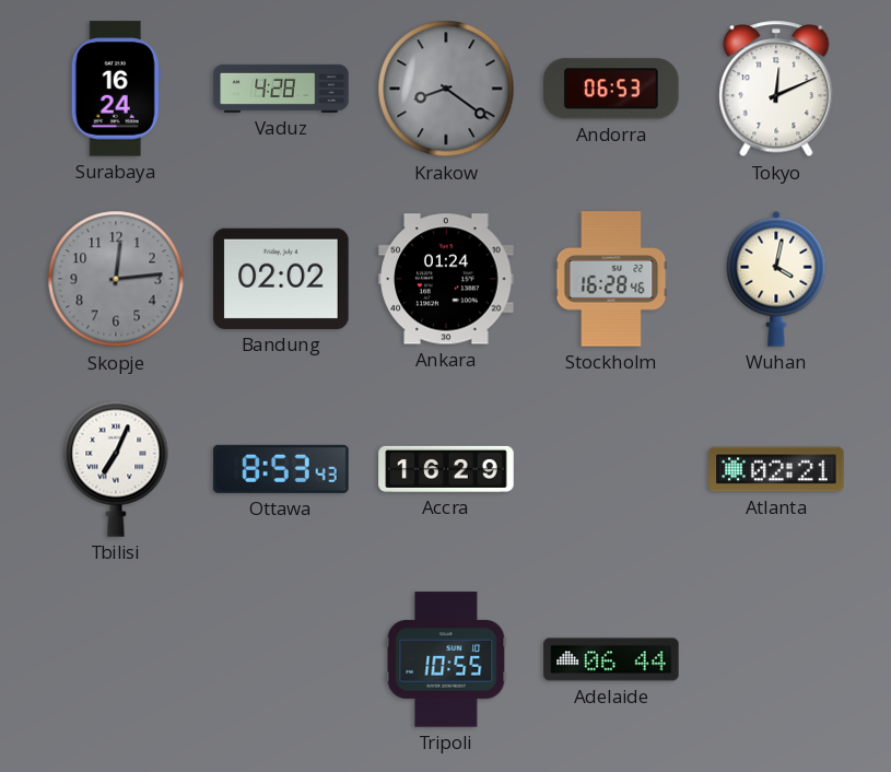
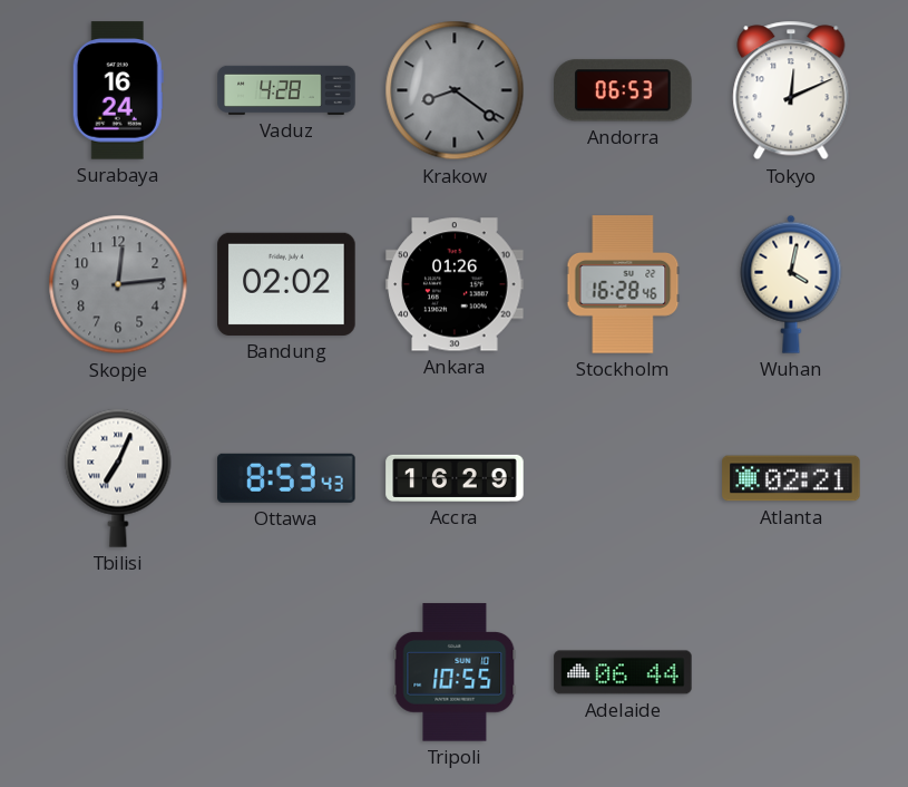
Ankara: 01:24 -> 01:26 (455, 284)
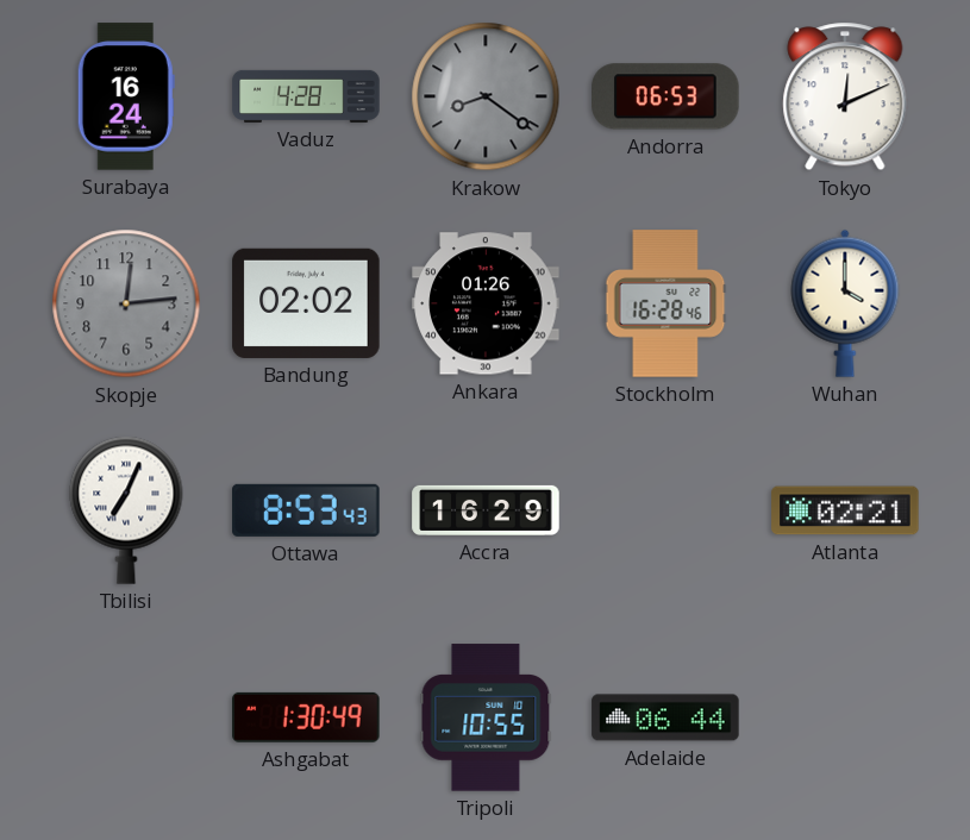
Wuhan: 4:02 -> 4:00 (845, 303)
Ashgabat: none -> 1:30 (306, 717)
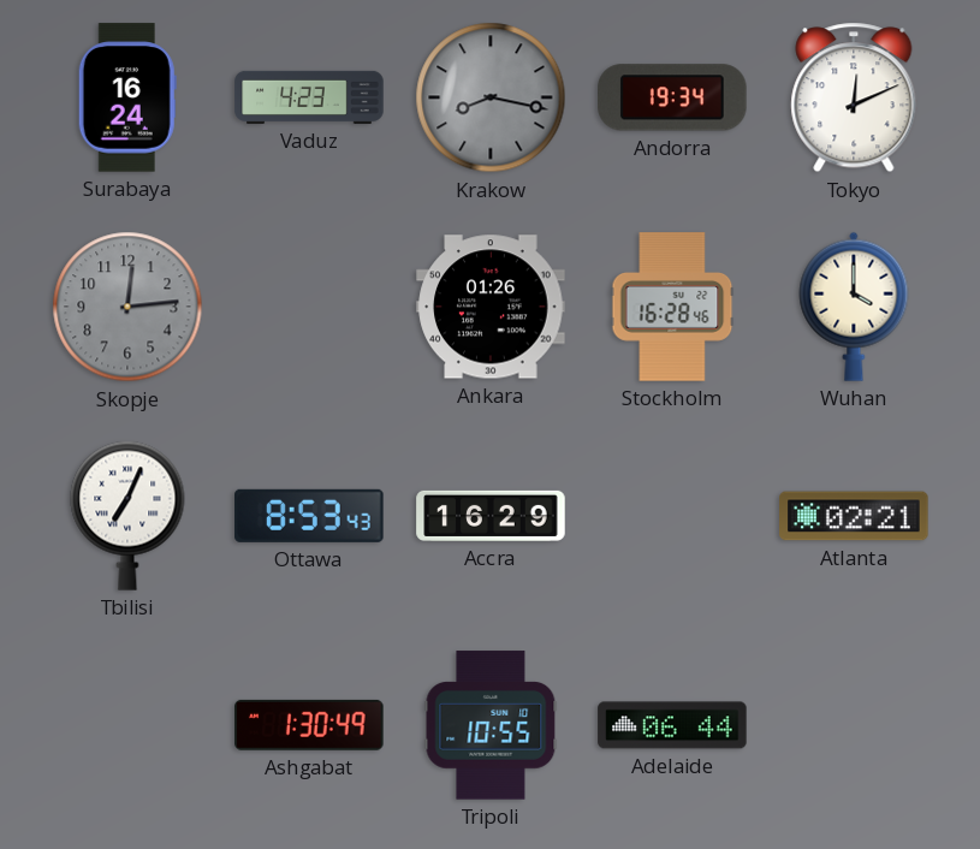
Vaduz: 4:28 -> 4:23 (309, 97)
Krakow: 8:21 -> 8:17 (491, 97)
Andorra: 06:53 -> 19:34 (672, 97)
Bandung: 02:02 -> none (306, 303)
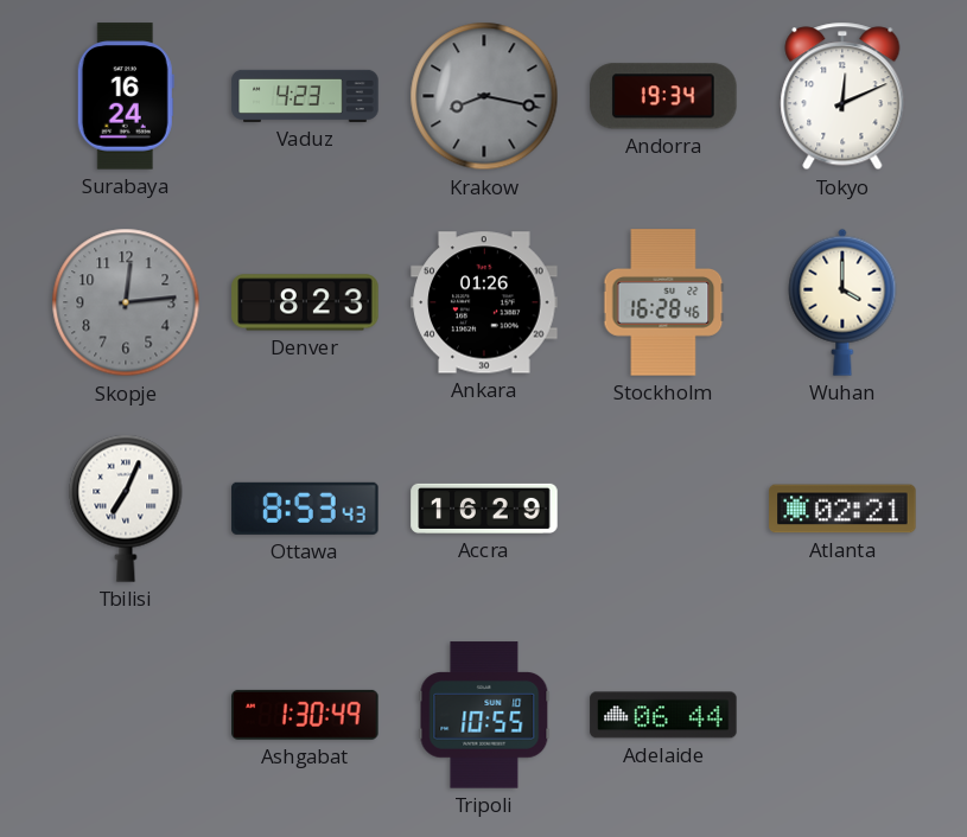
Denver: none -> 8:23 (305, 302)
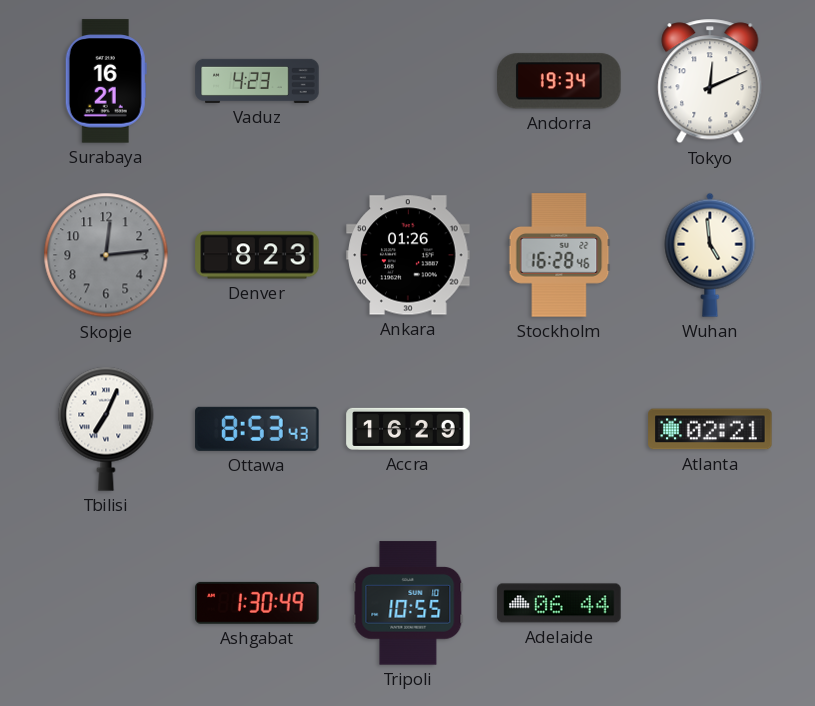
Surabaya: 16:24 -> 16:21 (106, 81)
Krakow: 8:17 -> none (484, 96)
Wuhan: 4:00 -> 4:59 (710, 255)
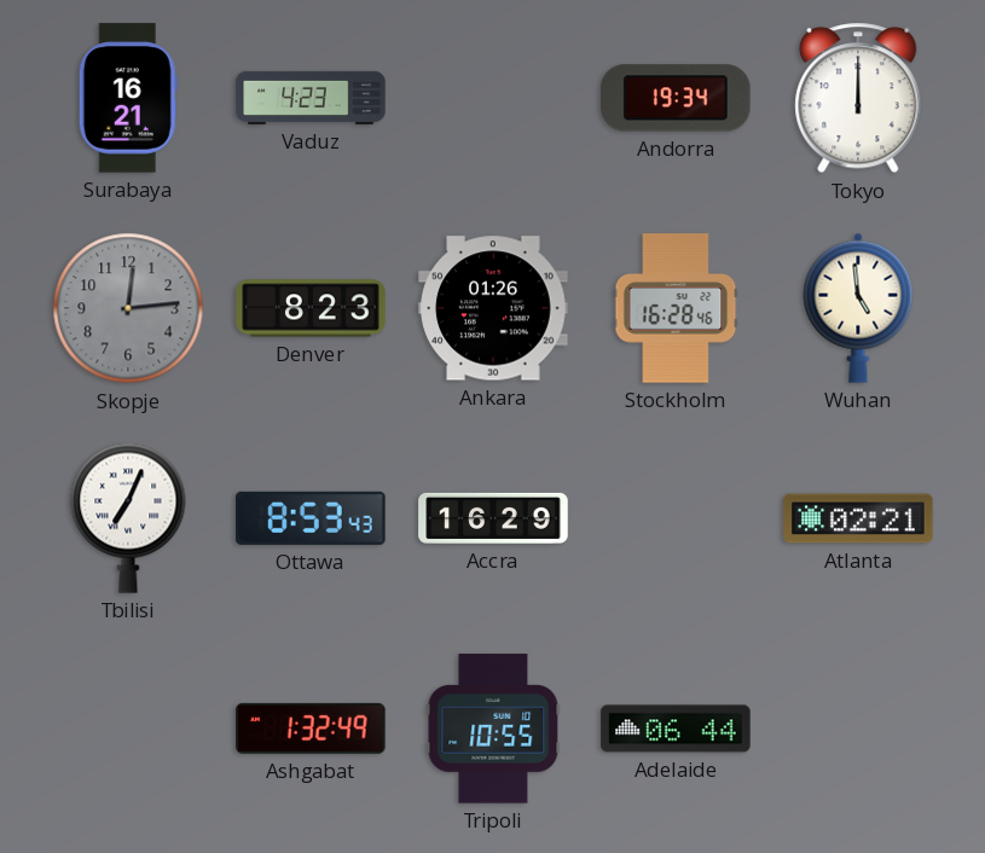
Tokyo: 12:11 -> 12:00 (858, 98)
Ashgabat: 1:30 -> 1:32 (311, 729)
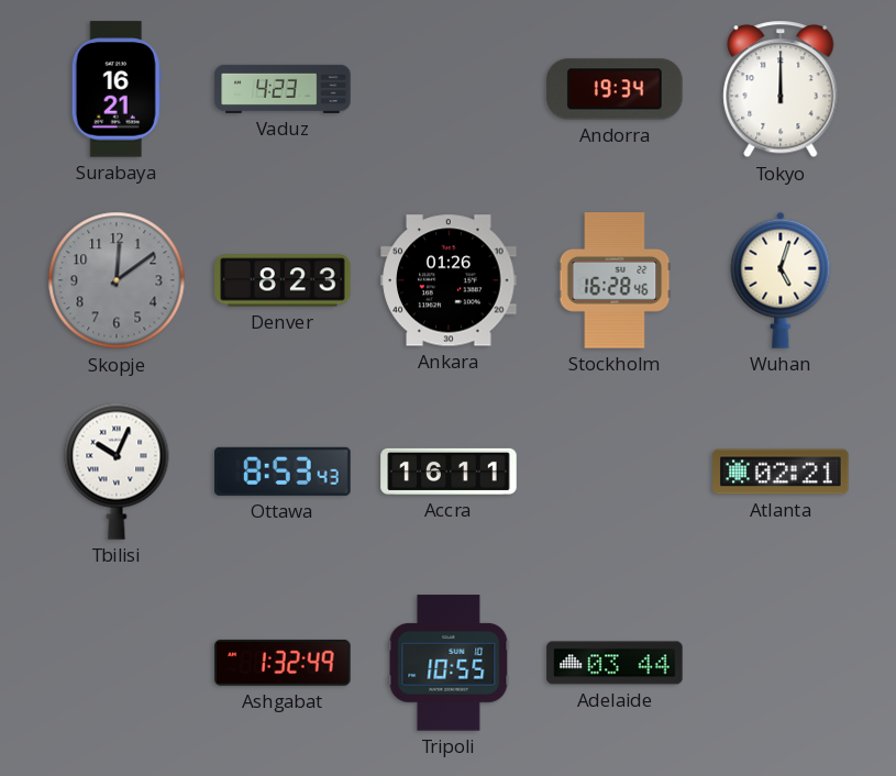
Skopje: 12:14 -> 12:09 (117, 280)
Wuhan: 4:59 -> 5:03 (781, 280)
Tbilisi: 7:04 -> 10:04 (117, 472)
Accra: 16:29 -> 16:11 (449, 472)
Adelaide: 06:44 -> 03:44 (615, 663)
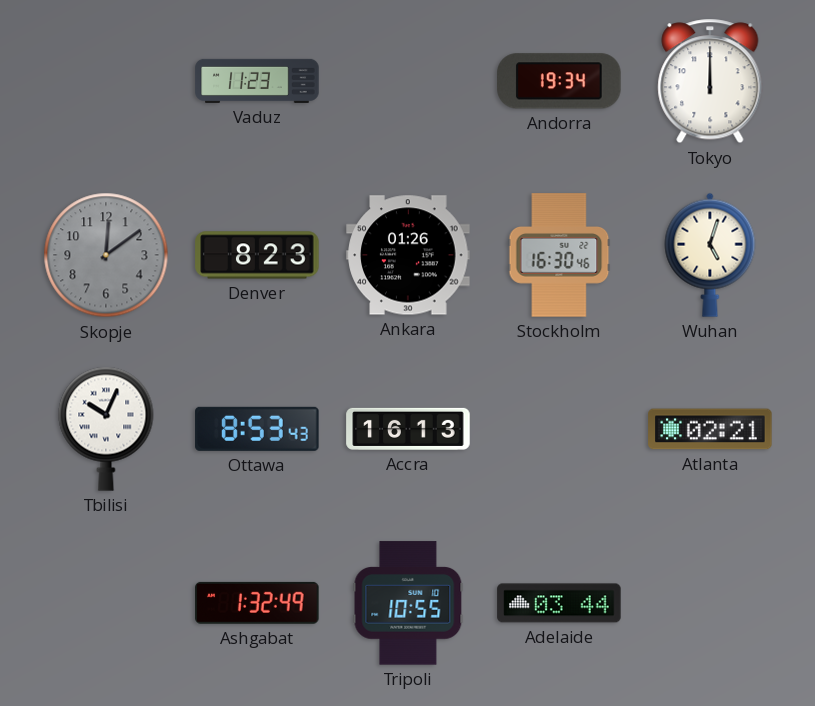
Surabaya: 16:21 -> none (117, 89)
Vaduz: 4:23 -> 11:23 (257, 81)
Stockholm: 16:28 -> 16:30 (559, 255)
Accra: 16:11 -> 16:13 (408, 429)
